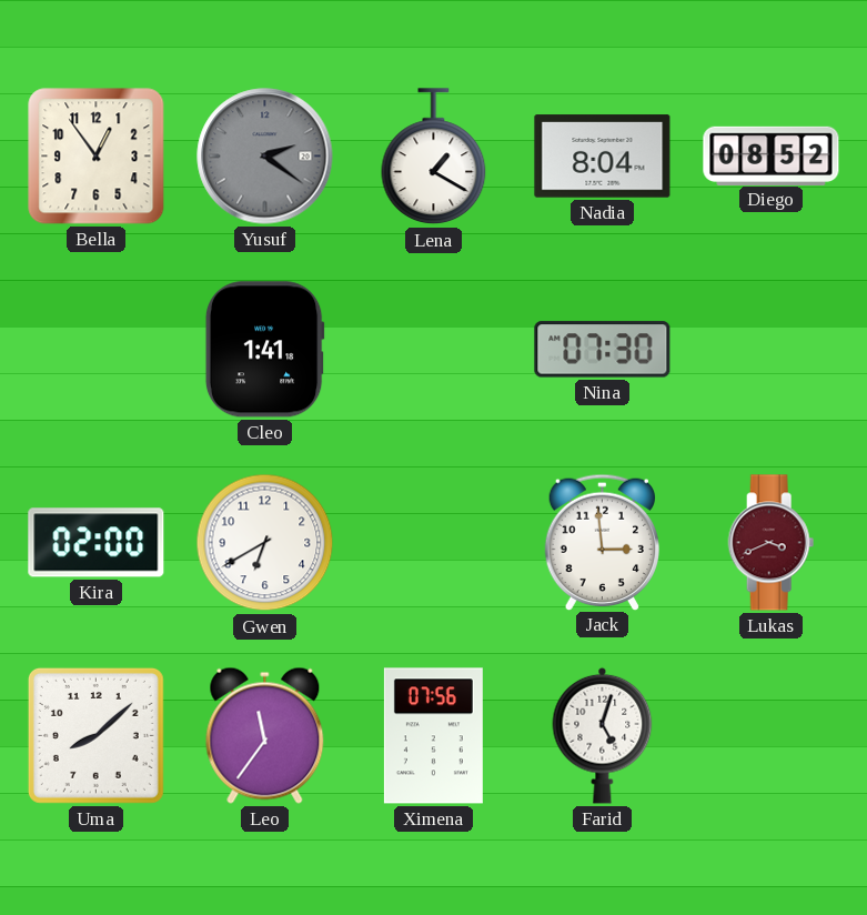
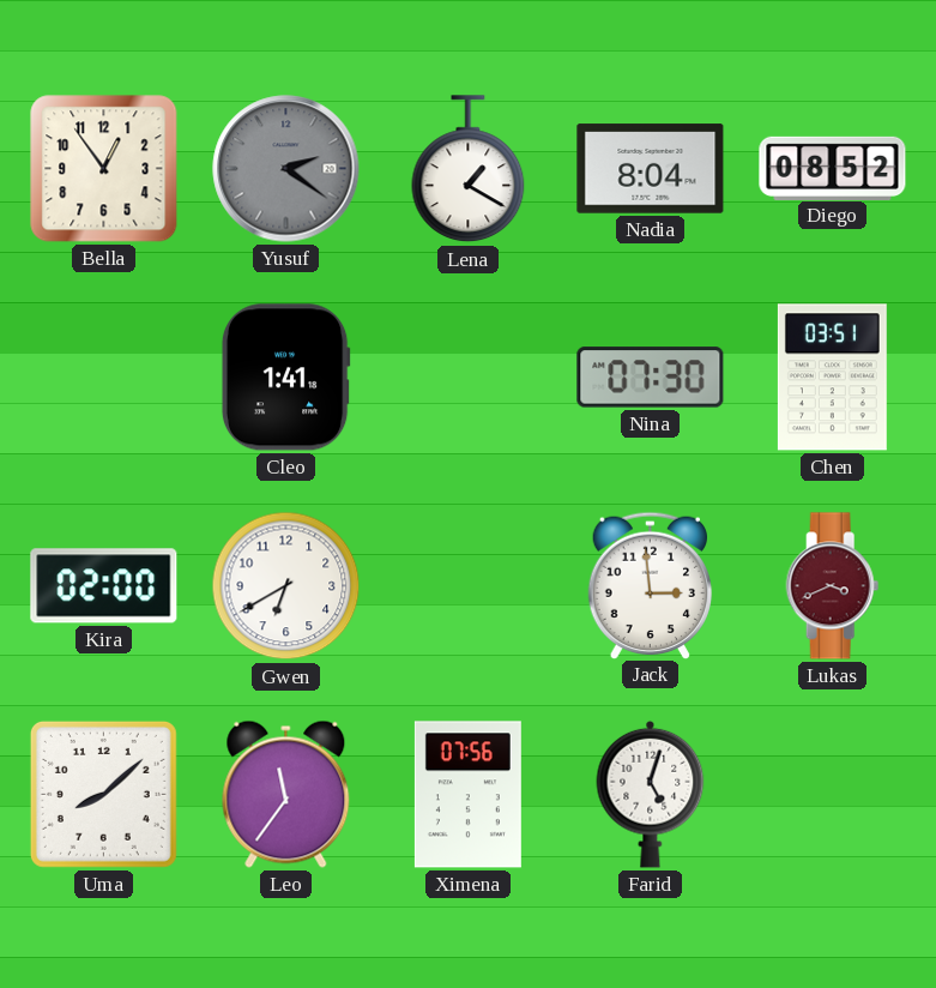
Chen: none -> 03:51 (832, 378)
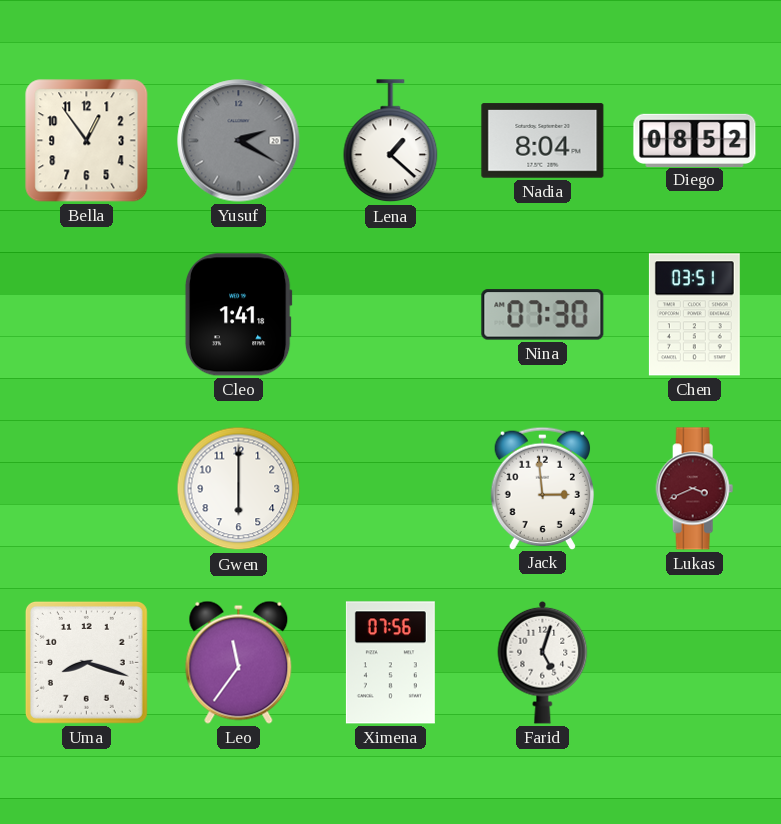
Yusuf: 2:21 -> 2:20 (239, 141)
Lena: 1:20 -> 1:22 (391, 141)
Kira: 02:00 -> none (104, 586)
Gwen: 6:40 -> 6:00 (239, 489)
Uma: 8:08 -> 8:18 (86, 662)
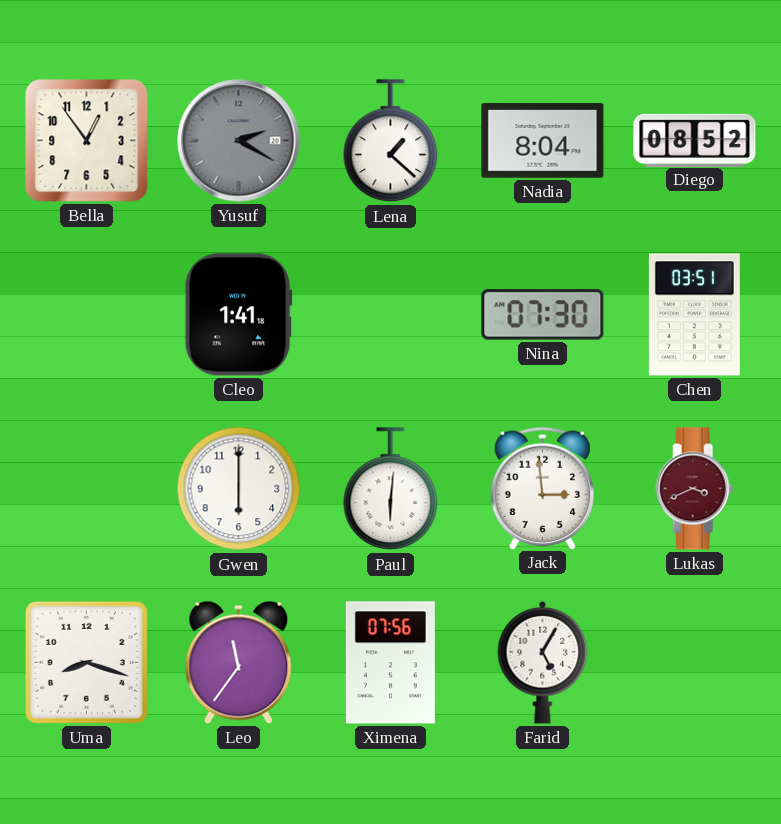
Paul: none -> 6:01 (391, 489)
Farid: 5:03 -> 5:05 (543, 662)
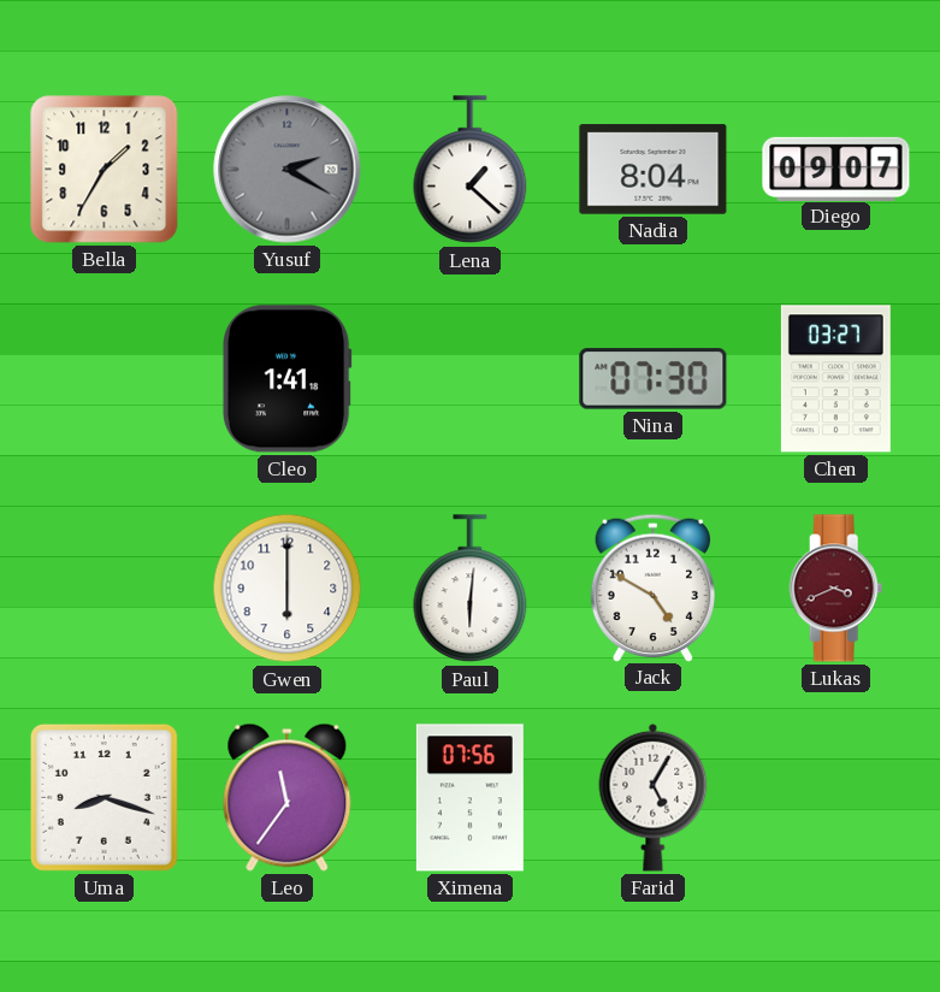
Bella: 12:54 -> 1:35 (105, 170)
Diego: 08:52 -> 09:07 (836, 169)
Chen: 03:51 -> 03:27 (835, 379)
Jack: 2:59 -> 4:50 (652, 587)
